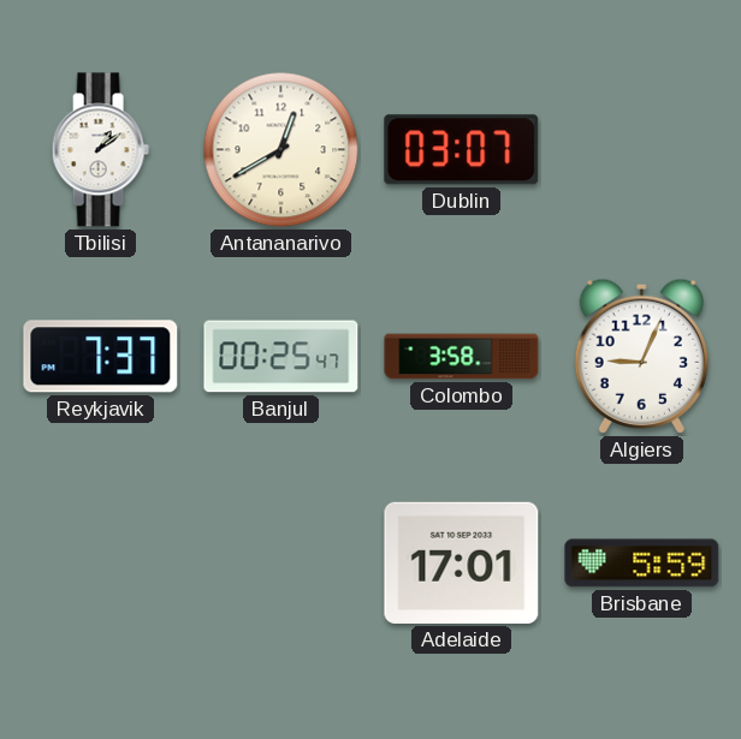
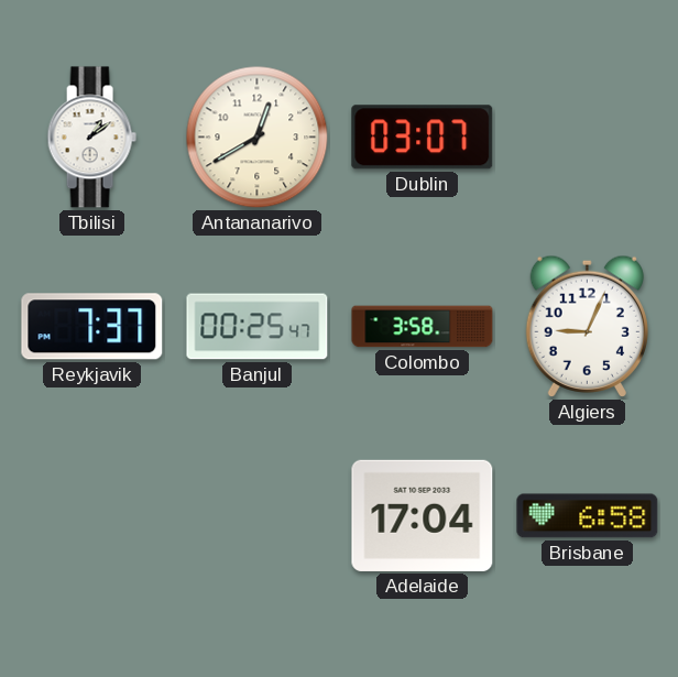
Adelaide: 17:01 -> 17:04 (423, 515)
Brisbane: 5:59 -> 6:58 (588, 516)
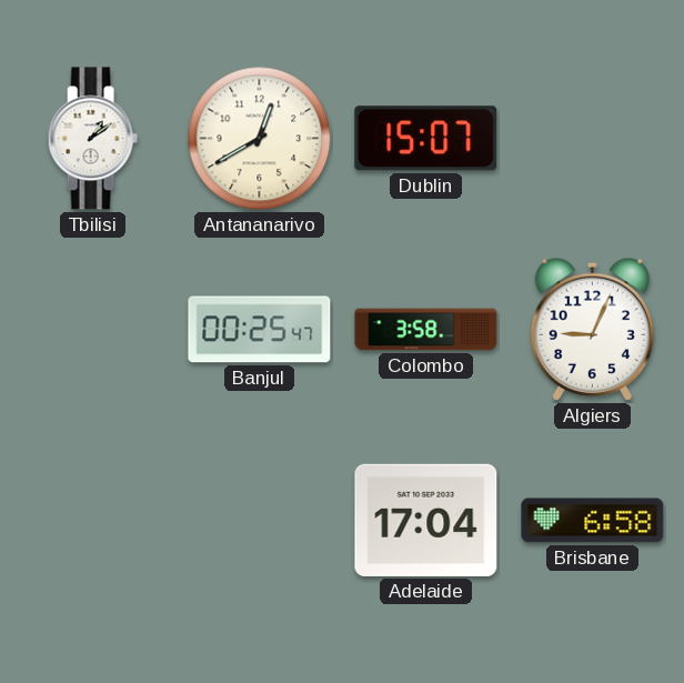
Dublin: 03:07 -> 15:07 (426, 139)
Reykjavik: 7:37 -> none (92, 327)
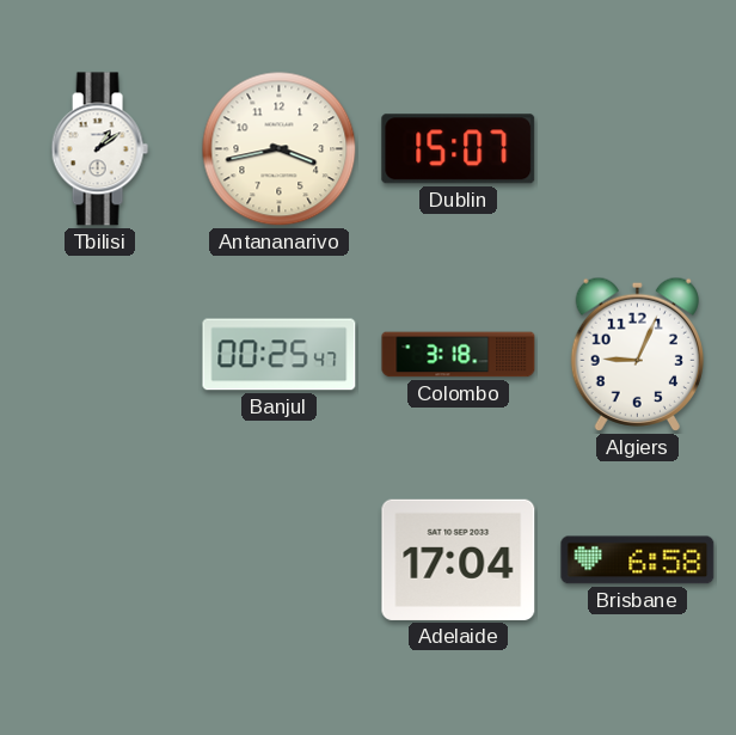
Antananarivo: 12:40 -> 3:43 (280, 149)
Colombo: 3:58 -> 3:18 (459, 355)
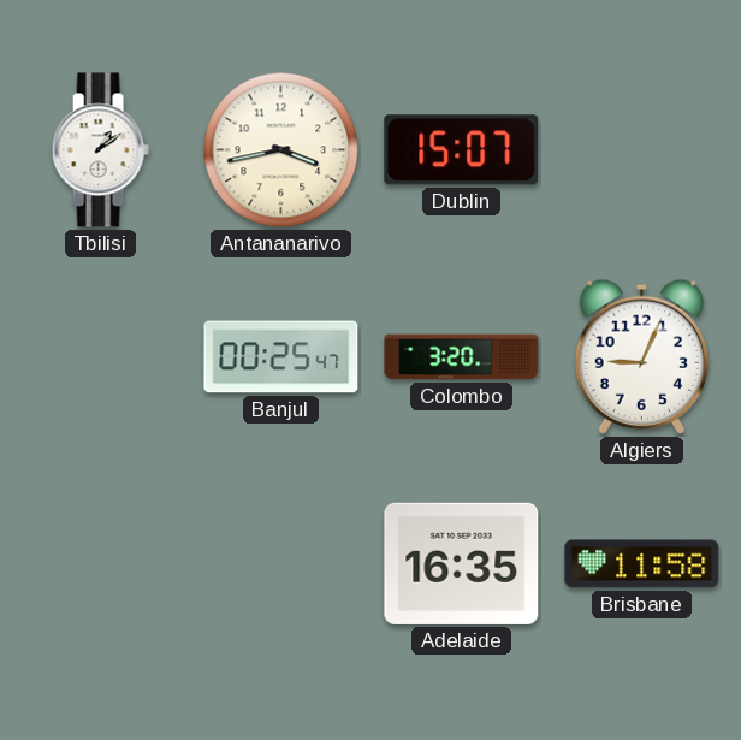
Colombo: 3:18 -> 3:20 (462, 357)
Adelaide: 17:04 -> 16:35 (462, 563)
Brisbane: 6:58 -> 11:58 (642, 564)
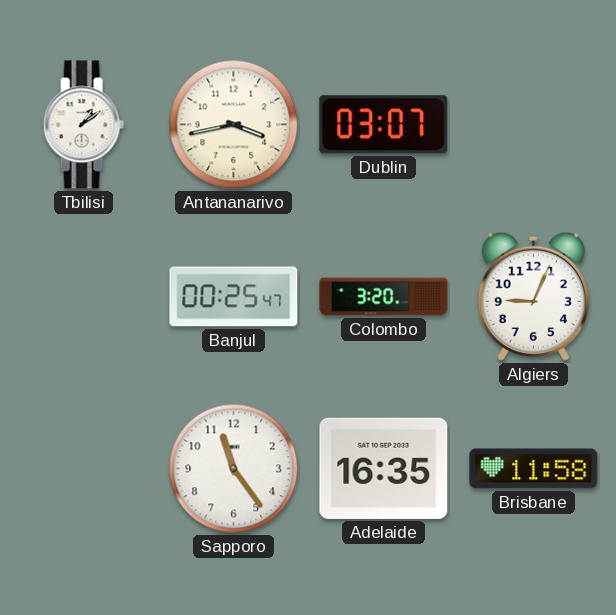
Dublin: 15:07 -> 03:07 (384, 125)
Sapporo: none -> 11:24 (234, 469)
